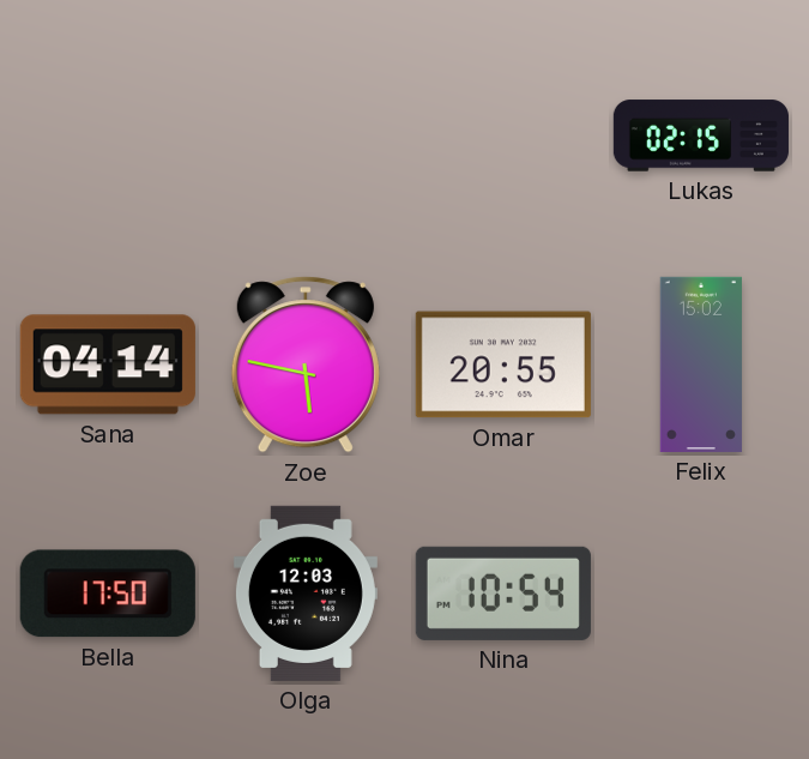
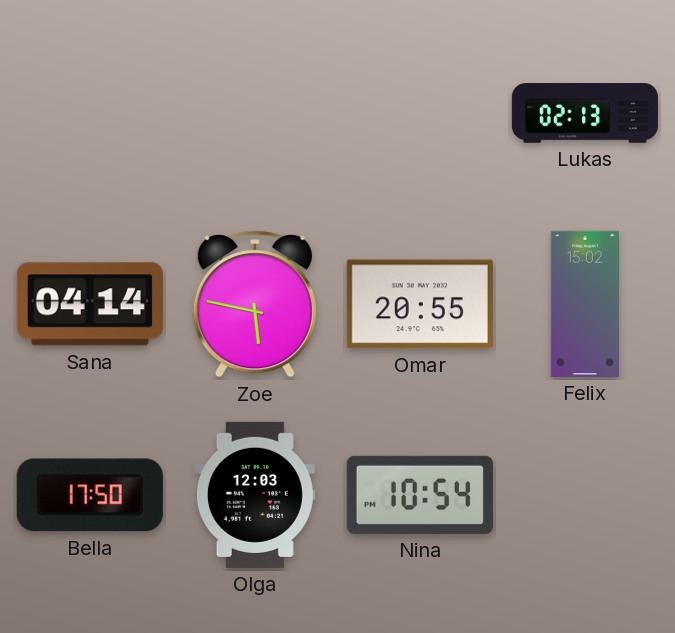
Lukas: 02:15 -> 02:13 (585, 113)
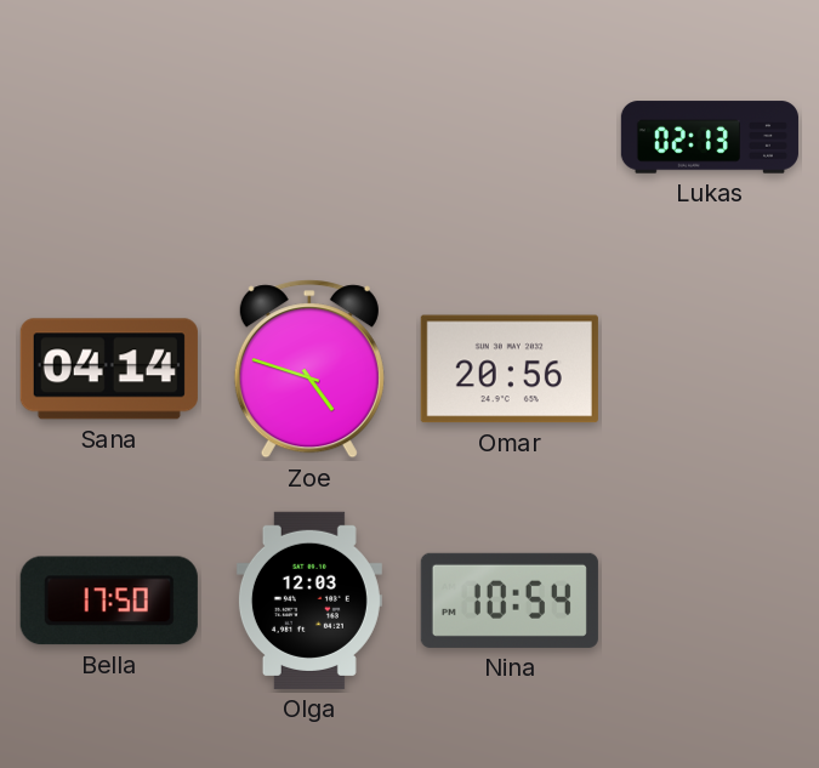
Zoe: 5:47 -> 4:48 (309, 369)
Omar: 20:55 -> 20:56 (510, 369)
Felix: 15:02 -> none (585, 304)
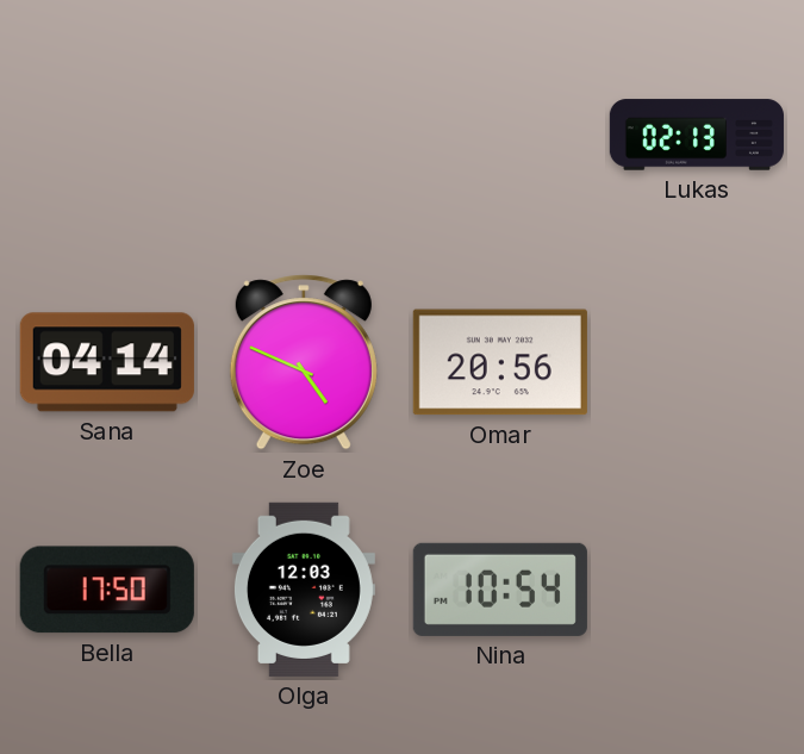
Zoe: 4:48 -> 4:49 (304, 362)
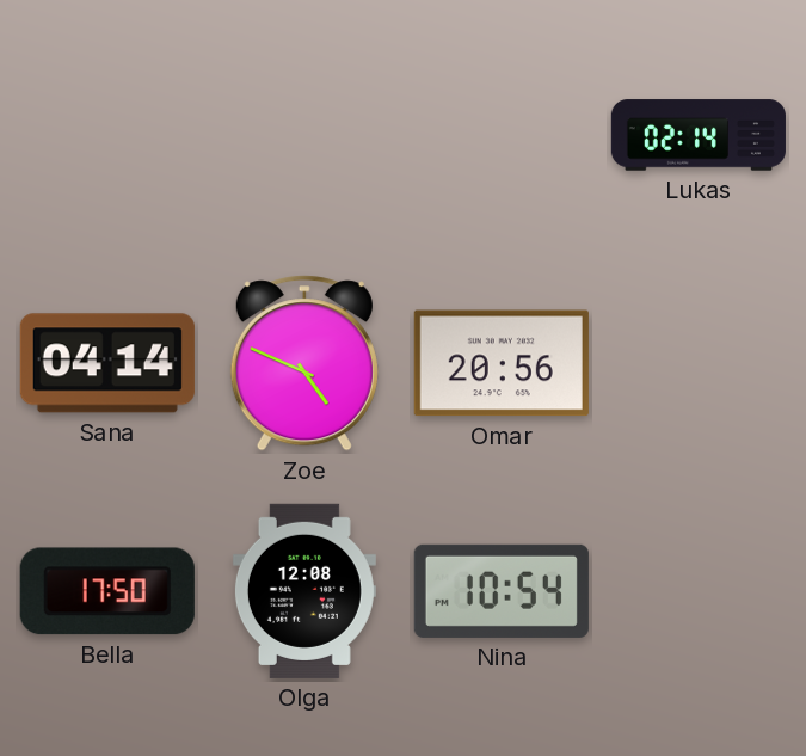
Lukas: 02:13 -> 02:14 (699, 135)
Olga: 12:03 -> 12:08 (304, 591)
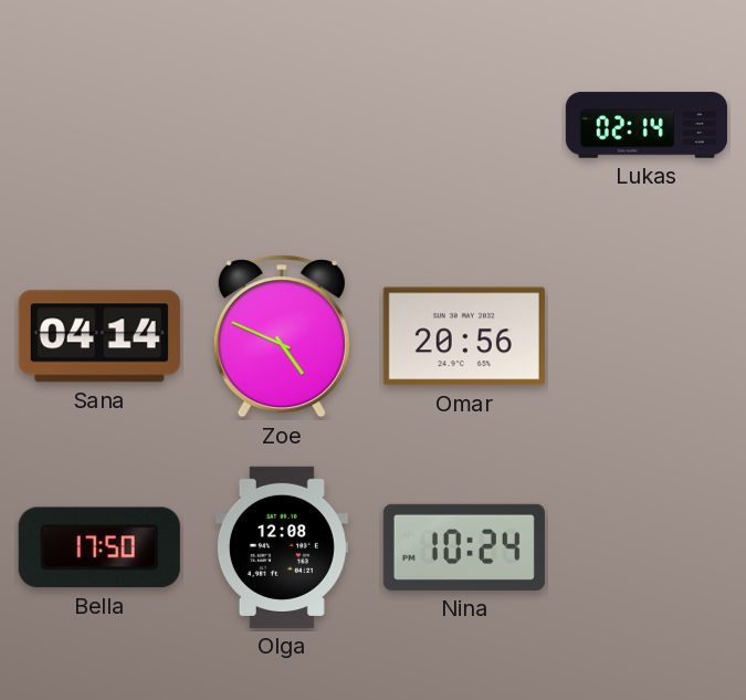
Nina: 10:54 -> 10:24 (464, 547)
